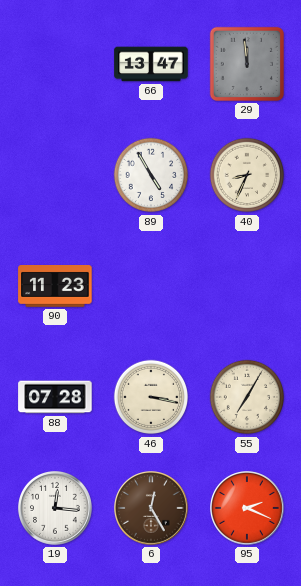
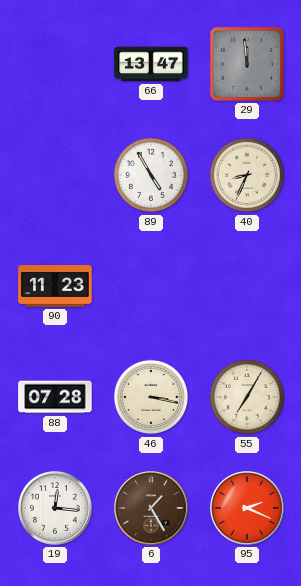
6: 12:25 -> 1:25 (152, 509)
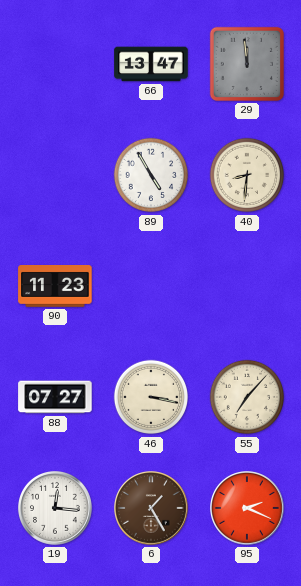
40: 8:34 -> 8:31 (247, 175)
88: 07:28 -> 07:27 (55, 397)
55: 7:05 -> 7:07 (247, 397)
